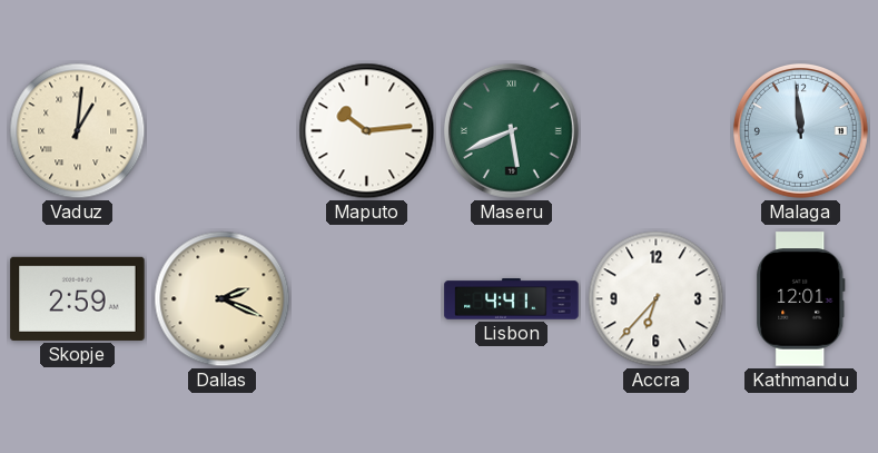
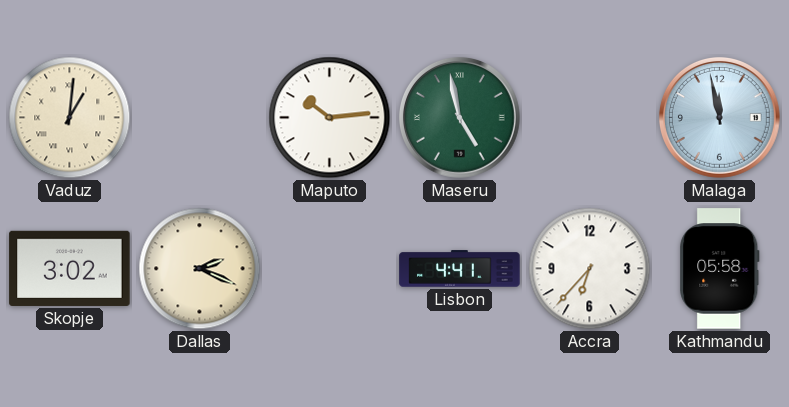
Maseru: 5:41 -> 4:58 (459, 117)
Malaga: 11:59 -> 11:58 (719, 117)
Skopje: 2:59 -> 3:02 (70, 268)
Kathmandu: 12:01 -> 05:58 (720, 269)
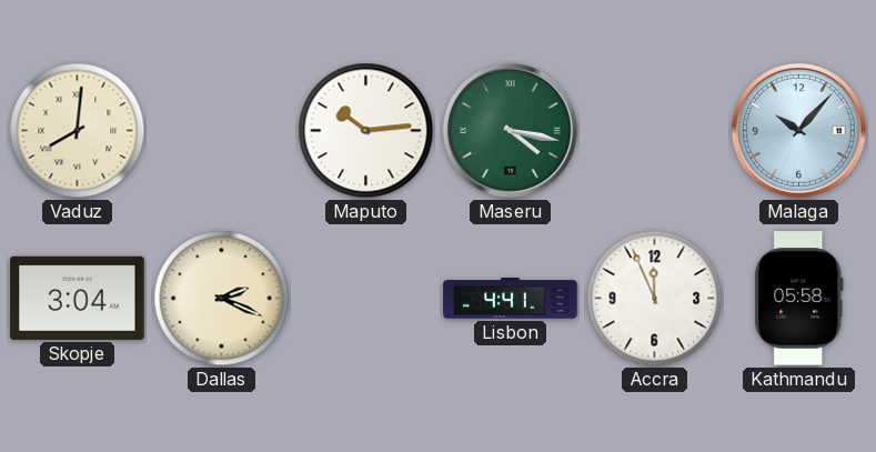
Vaduz: 1:01 -> 8:01 (78, 131)
Maseru: 4:58 -> 4:17 (510, 130)
Malaga: 11:58 -> 10:07 (798, 130)
Skopje: 3:02 -> 3:04 (78, 298)
Accra: 6:37 -> 11:56 (655, 299)
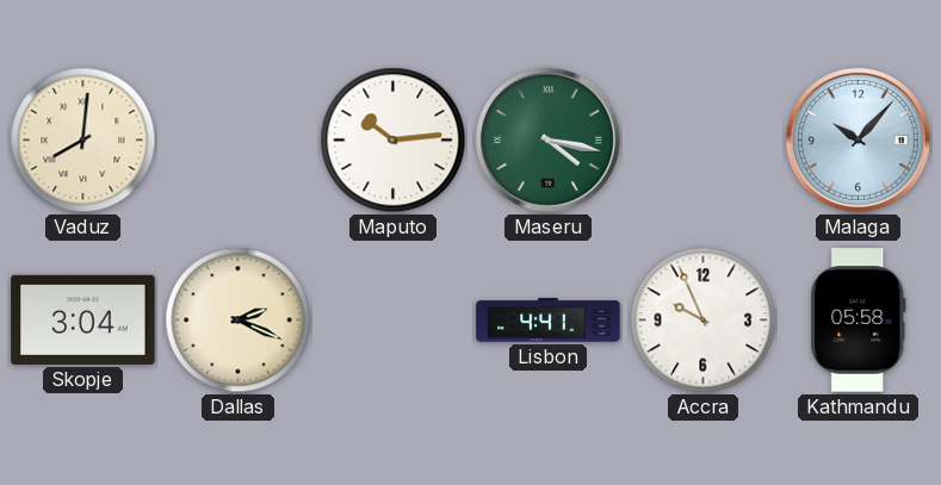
Accra: 11:56 -> 9:56 (704, 321)
